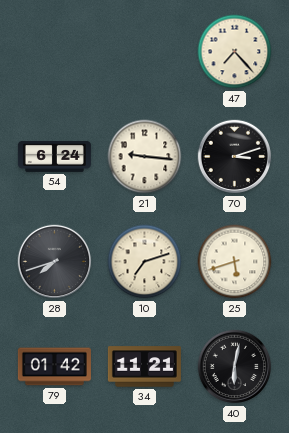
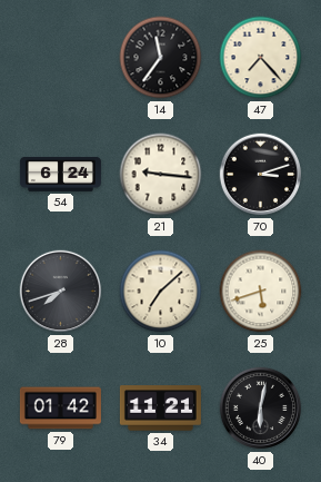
14: none -> 11:36 (161, 58)
10: 7:12 -> 7:08 (161, 292)
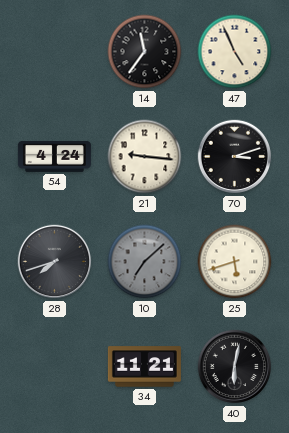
47: 7:23 -> 4:56 (235, 52)
54: 6:24 -> 4:24 (54, 156)
10 dial: cream -> grey (145, 262)
79: 01:42 -> none (60, 409)
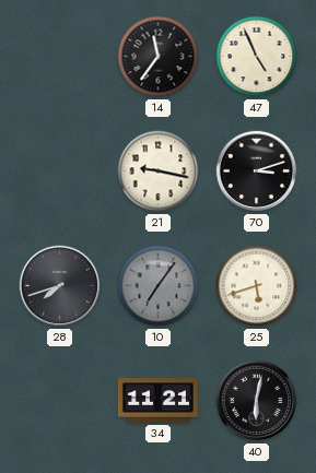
54: 4:24 -> none (54, 156)
21: 9:16 -> 9:17 (159, 172)
10: 7:08 -> 7:06 (159, 286)
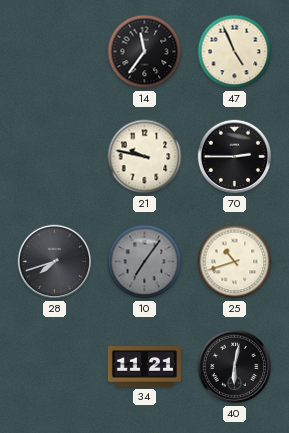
21: 9:17 -> 9:47 (145, 157)
70: 3:12 -> 2:45 (235, 157)
25: 5:42 -> 10:42 (235, 262)
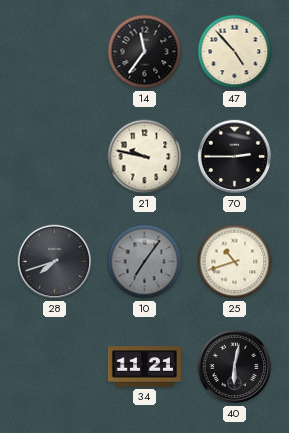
47: 4:56 -> 4:53 (235, 52)
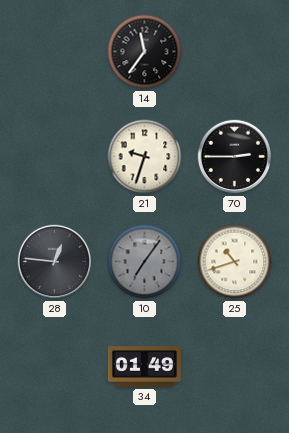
47: 4:53 -> none (235, 52)
21: 9:47 -> 9:33 (145, 157)
28: 7:42 -> 12:46 (55, 262)
34: 11:21 -> 01:49 (144, 367)
40: 6:02 -> none (235, 367)
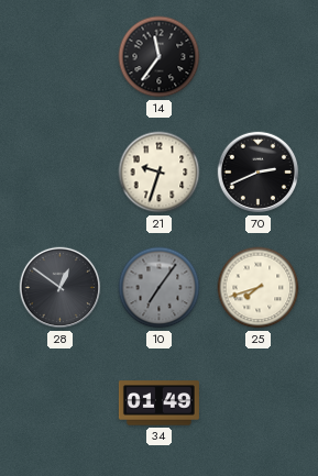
70: 2:45 -> 2:41 (259, 173)
28: 12:46 -> 12:51 (61, 288)
25: 10:42 -> 7:42 (259, 288)
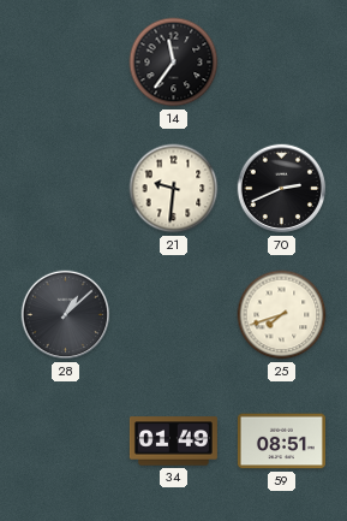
21: 9:33 -> 9:31 (174, 189)
28: 12:51 -> 1:08 (66, 315)
10: 7:06 -> none (160, 288)
59: none -> 08:51 (281, 442)
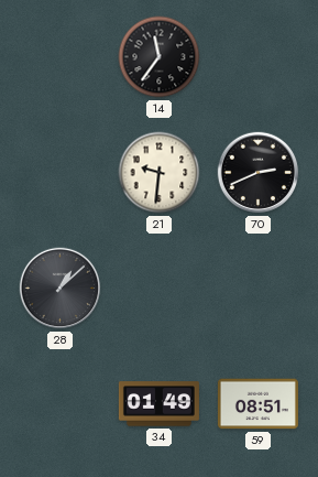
25: 7:42 -> none (282, 315)
